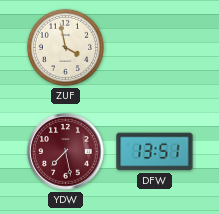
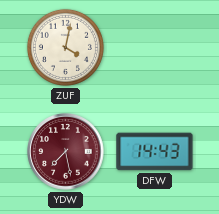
ZUF: 3:58 -> 4:02 (65, 47)
DFW: 13:51 -> 14:43 (155, 152)
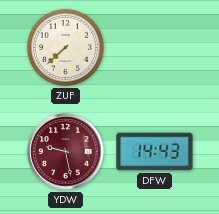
ZUF: 4:02 -> 7:38 (65, 47)
YDW: 7:28 -> 9:28 (66, 152)
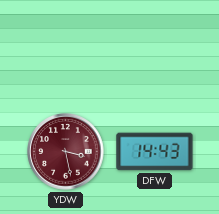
ZUF: 7:38 -> none (65, 47)
YDW: 9:28 -> 3:28 (66, 152)
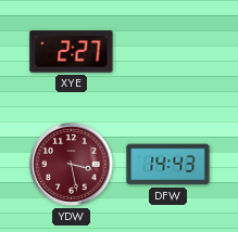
XYE: none -> 2:27 (72, 52)
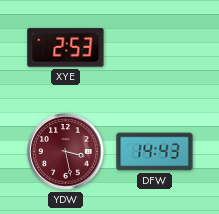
XYE: 2:27 -> 2:53 (66, 48)
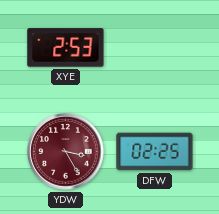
YDW: 3:28 -> 3:25 (66, 152)
DFW: 14:43 -> 02:25 (155, 152)
